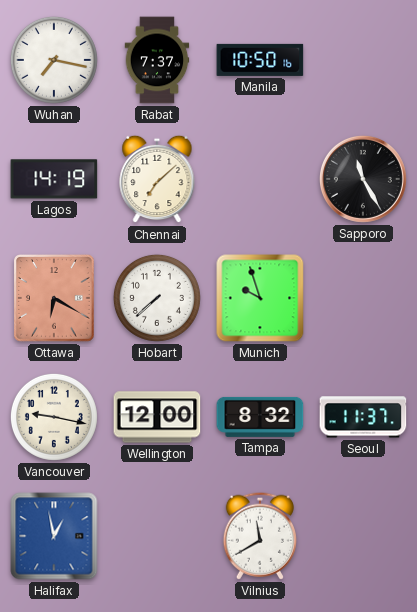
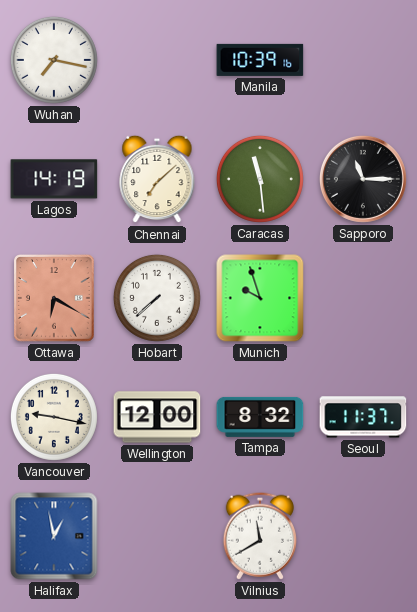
Rabat: 7:37 -> none (157, 60)
Manila: 10:50 -> 10:39 (260, 60)
Caracas: none -> 11:29 (260, 179)
Sapporo: 11:25 -> 11:15 (363, 179)
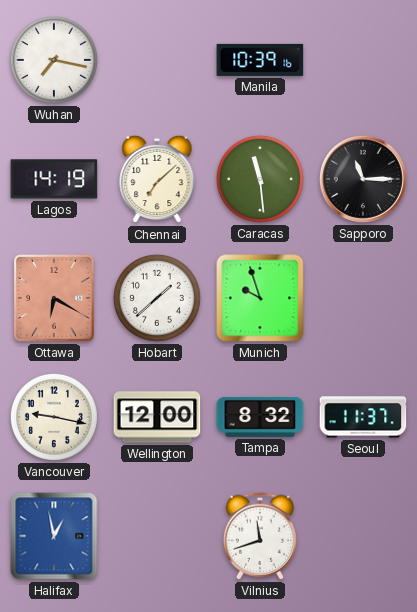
Hobart: 7:38 -> 1:38 (157, 298)
Vilnius: 11:40 -> 11:42 (260, 536)
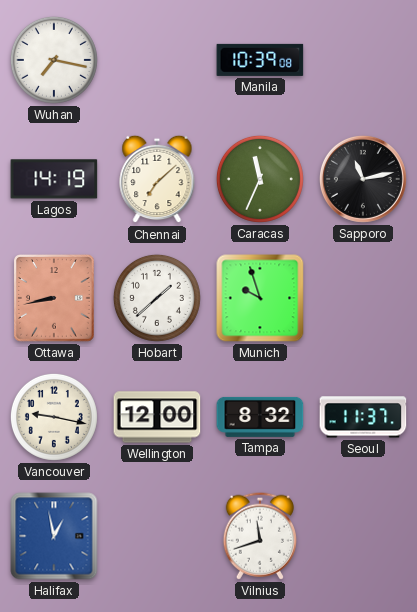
Manila: 10:39:16 -> 10:39:08 (260, 60)
Caracas: 11:29 -> 11:34 (260, 179)
Sapporo: 11:15 -> 11:13 (363, 179)
Ottawa: 6:20 -> 8:43 (55, 299)
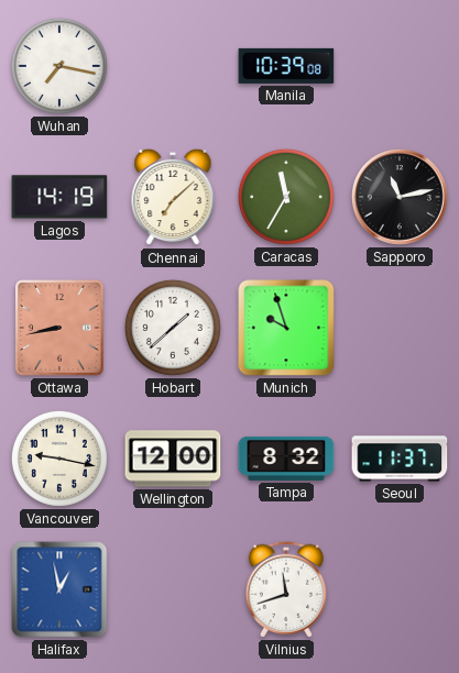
Caracas: 11:34 -> 11:35 (286, 197)
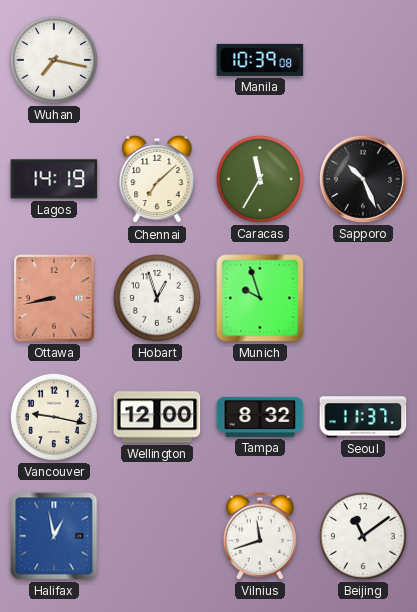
Sapporo: 11:13 -> 10:26 (363, 179)
Hobart: 1:38 -> 12:57 (157, 298)
Beijing: none -> 11:09 (363, 536)
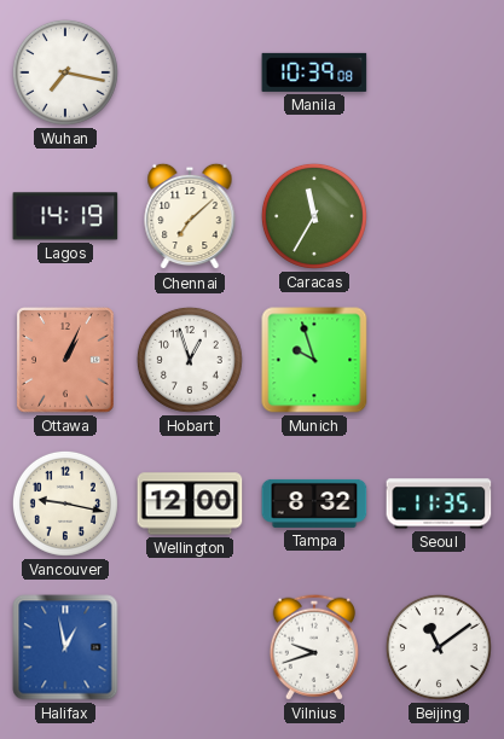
Sapporo: 10:26 -> none (363, 179)
Ottawa: 8:43 -> 1:04 (66, 361)
Seoul: 11:37 -> 11:35 (439, 504)
Vilnius: 11:42 -> 9:42 (314, 647)
